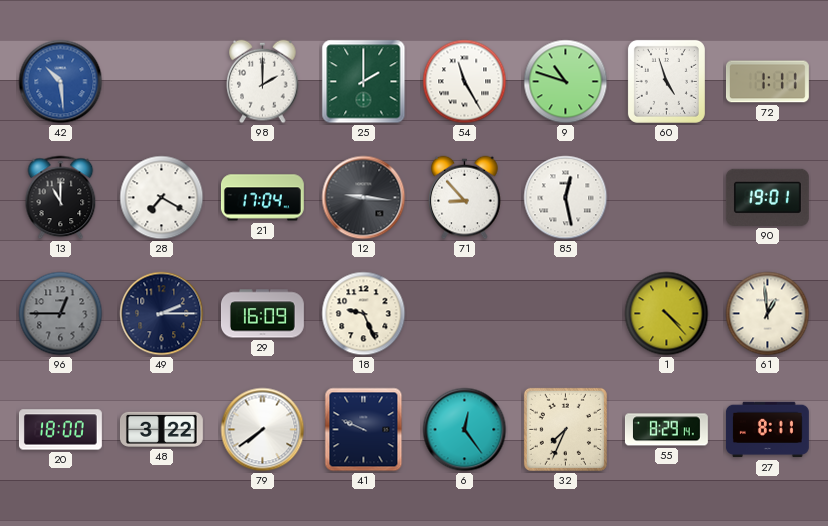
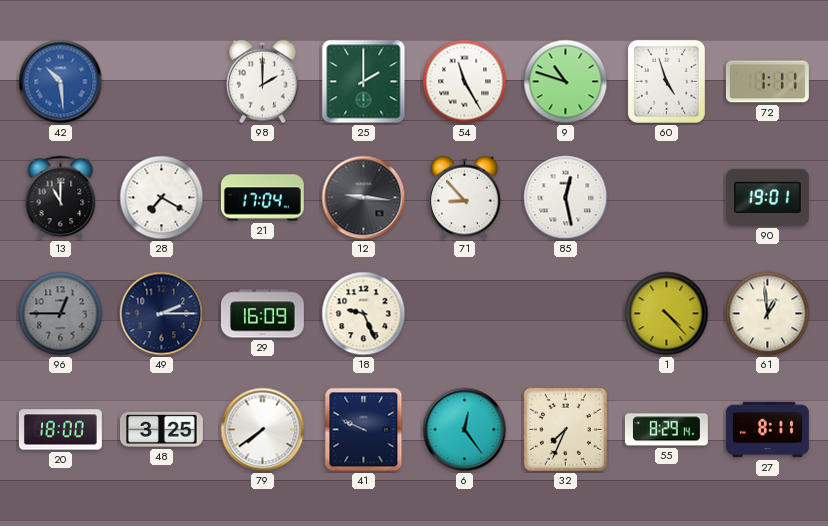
48: 3:22 -> 3:25 (161, 429)
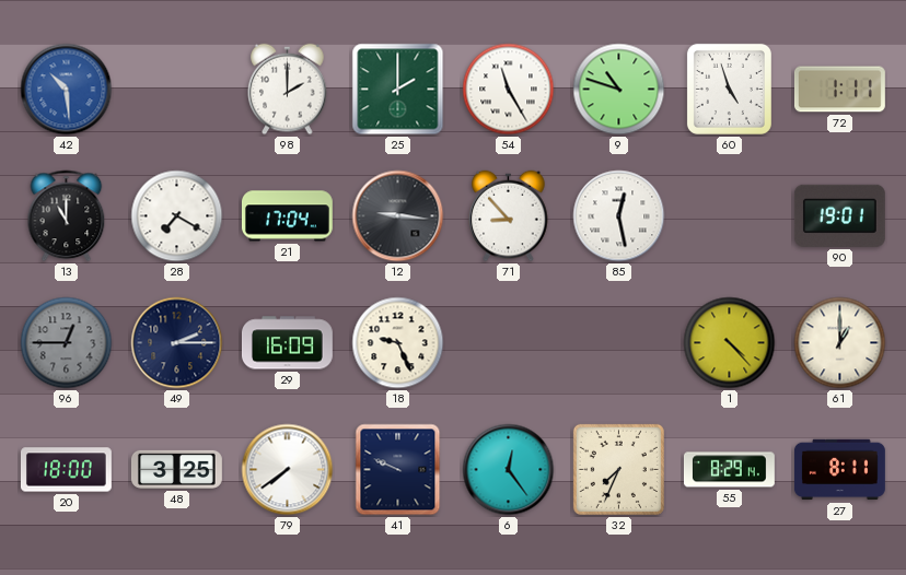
61: 12:59 -> 1:00 (840, 343)
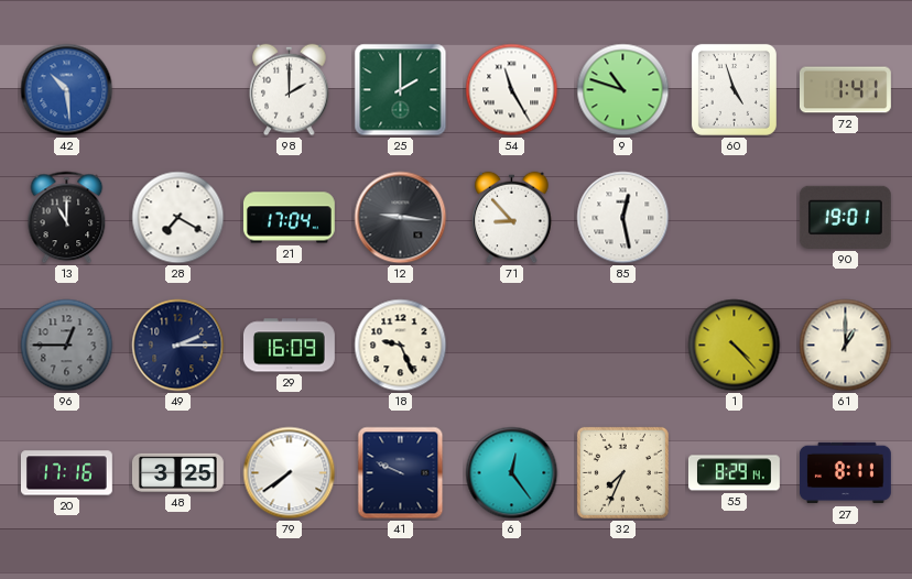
72: 1:11 -> 1:41 (845, 90)
20: 18:00 -> 17:16 (66, 473)
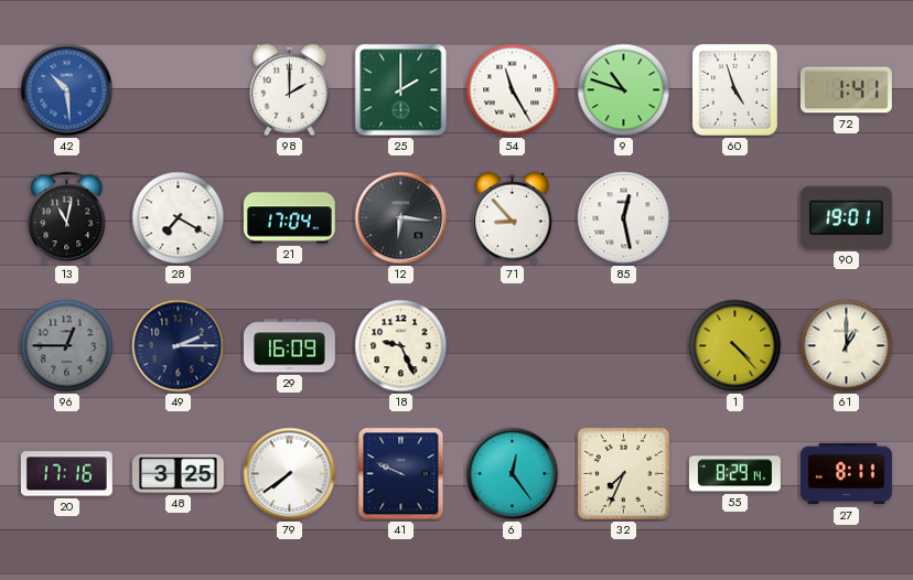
13: 11:00 -> 11:02 (67, 218)
12: 9:16 -> 6:16 (401, 218)
